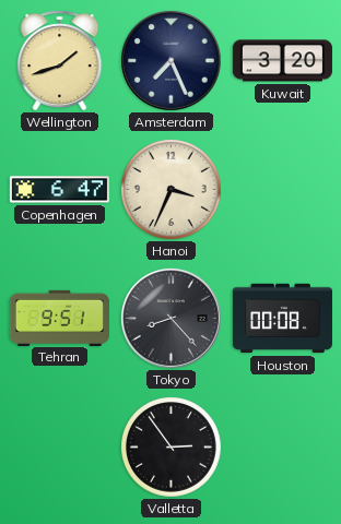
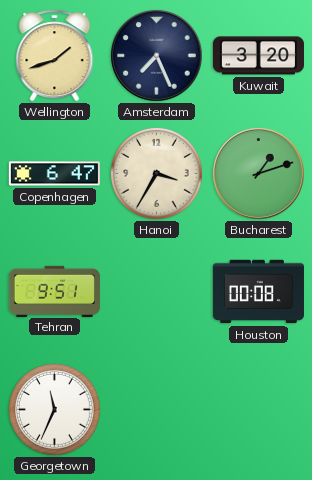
Hanoi: 3:34 -> 3:35 (157, 174)
Bucharest: none -> 1:12 (258, 173)
Tokyo: 8:23 -> none (170, 318)
Georgetown: none -> 11:34 (55, 410)
Valletta: 2:54 -> none (172, 448)
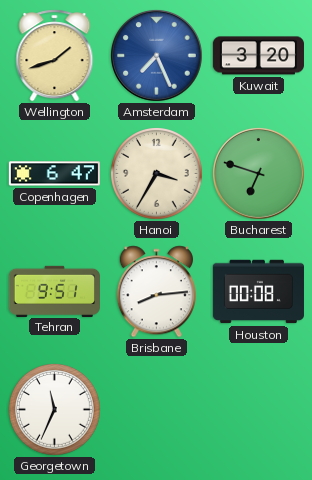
Amsterdam dial: navy -> blue (156, 55)
Bucharest: 1:12 -> 6:48 (258, 173)
Brisbane: none -> 8:14 (156, 292)
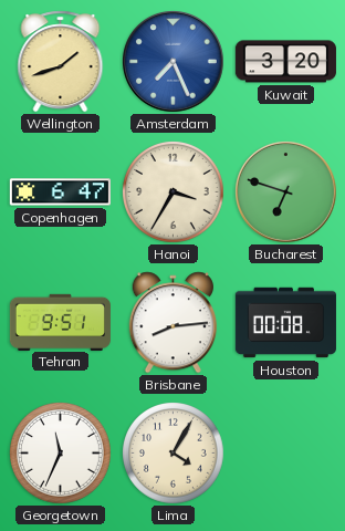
Lima: none -> 4:05 (174, 454)
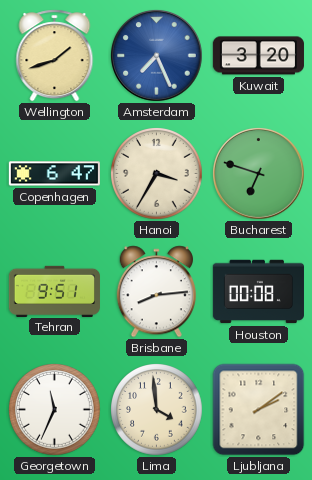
Lima: 4:05 -> 3:59 (157, 410)
Ljubljana: none -> 2:09 (259, 410)
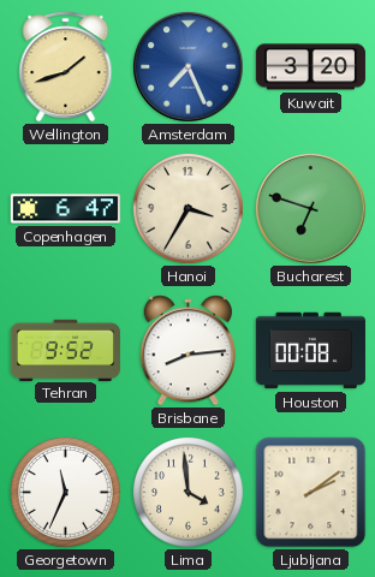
Tehran: 9:51 -> 9:52 (65, 350)
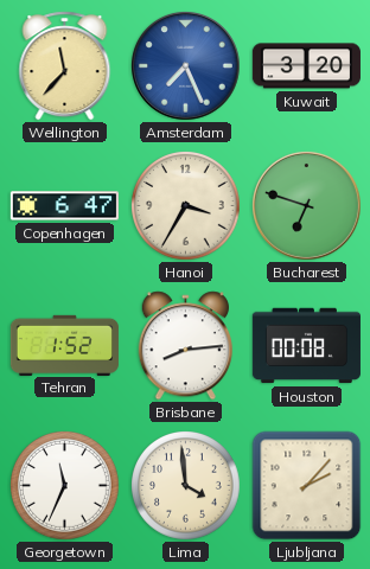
Wellington: 1:42 -> 11:37 (65, 66)
Tehran: 9:52 -> 1:52 (64, 345)
Ljubljana: 2:09 -> 2:07 (307, 486)
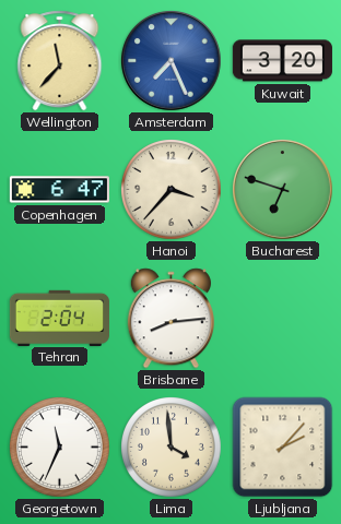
Hanoi: 3:35 -> 3:37 (172, 190)
Tehran: 1:52 -> 2:04 (59, 318)
Houston: 00:08 -> none (306, 346)
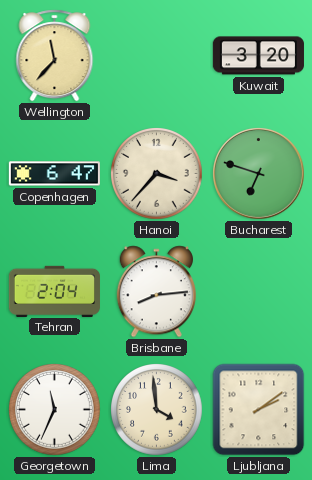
Amsterdam: 7:26 -> none (170, 60)
Ljubljana: 2:07 -> 2:09 (259, 410)
